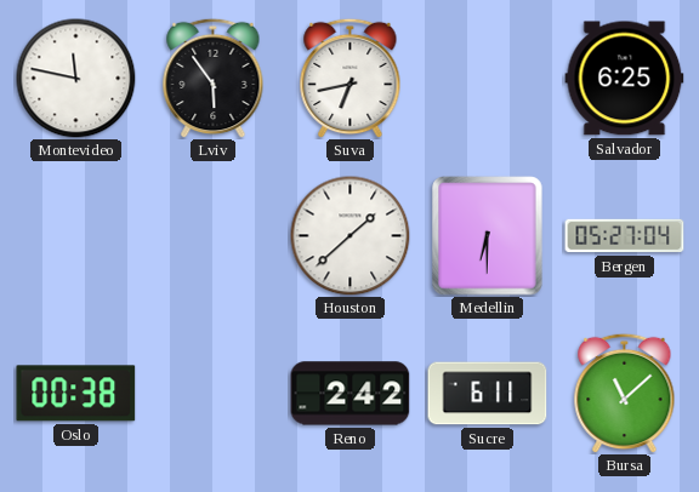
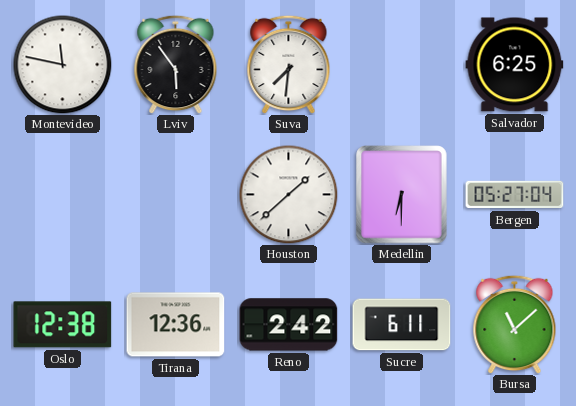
Suva: 6:43 -> 7:31 (289, 64)
Oslo: 00:38 -> 12:38 (63, 325)
Tirana: none -> 12:36 (176, 325)
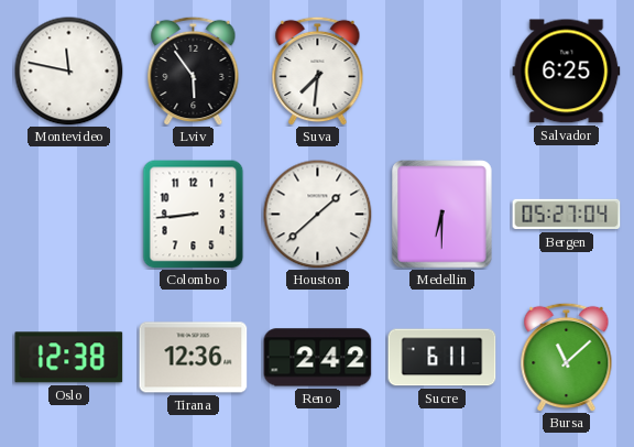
Colombo: none -> 8:44 (194, 215)
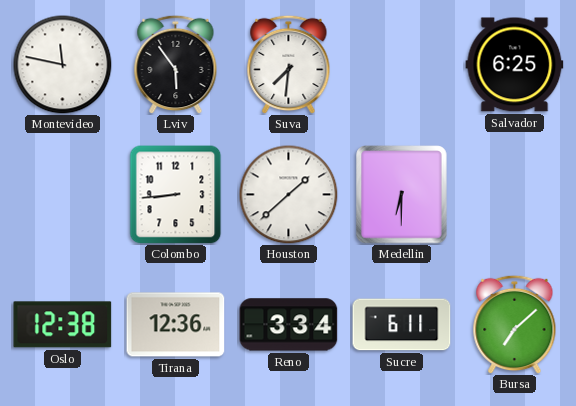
Bergen: 05:27 -> none (567, 215)
Reno: 2:42 -> 3:34 (289, 325)
Bursa: 11:08 -> 7:08 (515, 324)
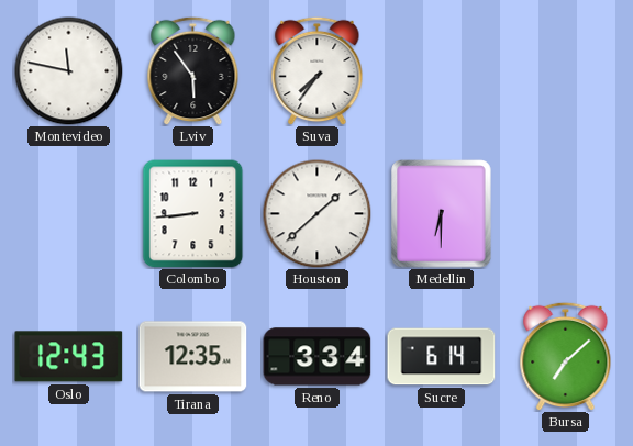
Suva: 7:31 -> 7:36 (318, 70)
Salvador: 6:25 -> none (515, 65)
Oslo: 12:38 -> 12:43 (69, 357)
Tirana: 12:36 -> 12:35 (193, 357)
Sucre: 6:11 -> 6:14 (442, 357)
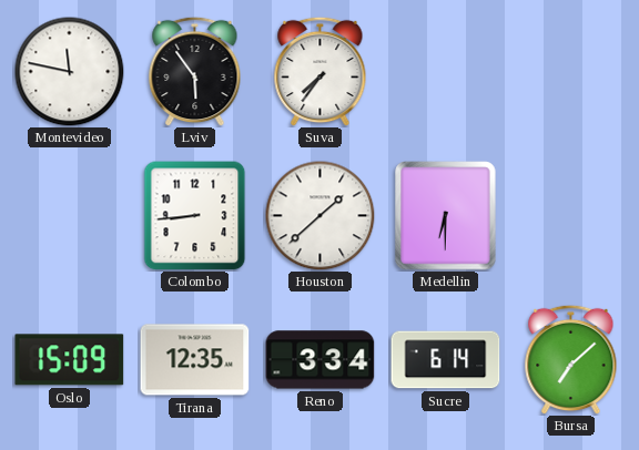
Oslo: 12:43 -> 15:09 (70, 360)
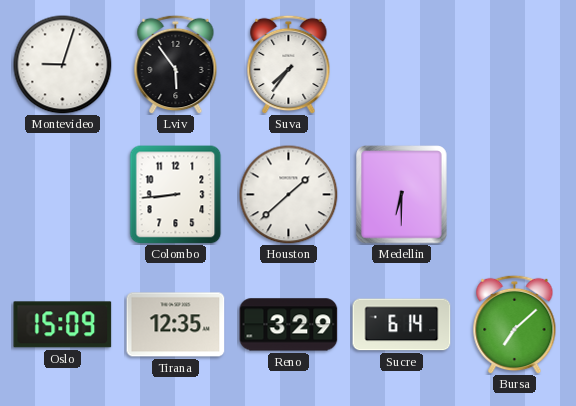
Montevideo: 11:47 -> 9:03 (63, 65)
Reno: 3:34 -> 3:29 (289, 325)
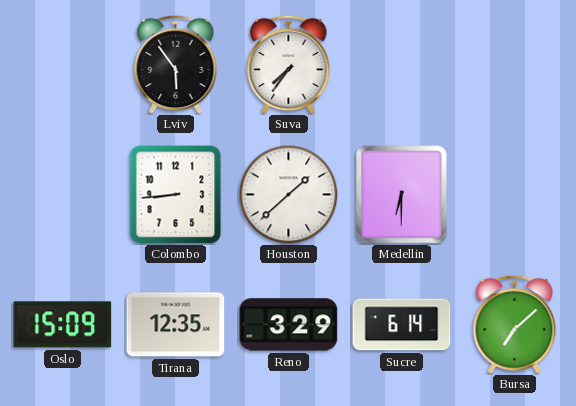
Montevideo: 9:03 -> none (63, 65)
